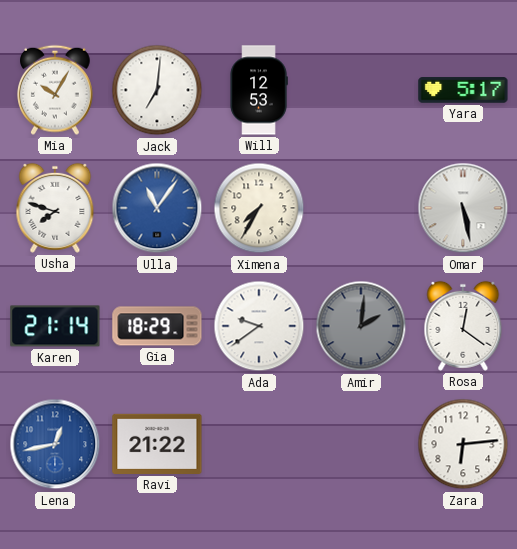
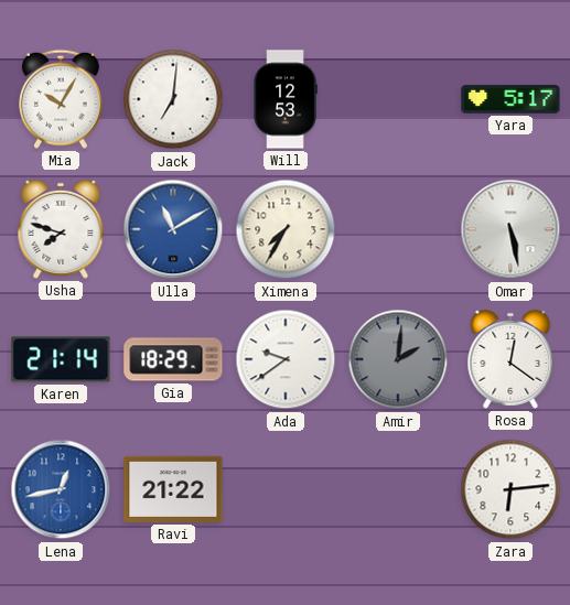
Ulla: 11:06 -> 11:10 (173, 229)
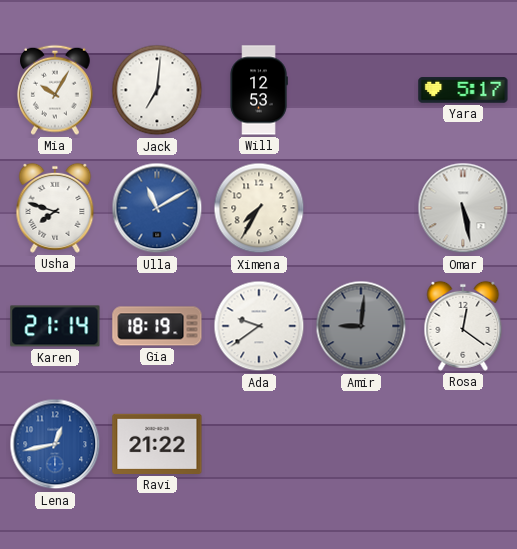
Gia: 18:29 -> 18:19 (157, 326)
Amir: 2:01 -> 9:01 (361, 326)
Zara: 6:14 -> none (510, 489)
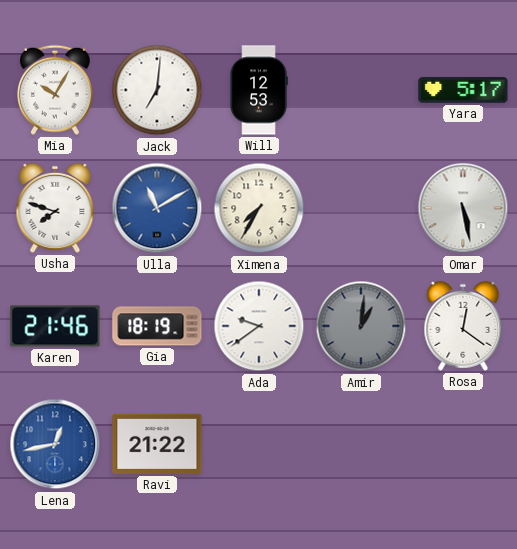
Karen: 21:14 -> 21:46 (55, 326)
Amir: 9:01 -> 1:01 (361, 326)
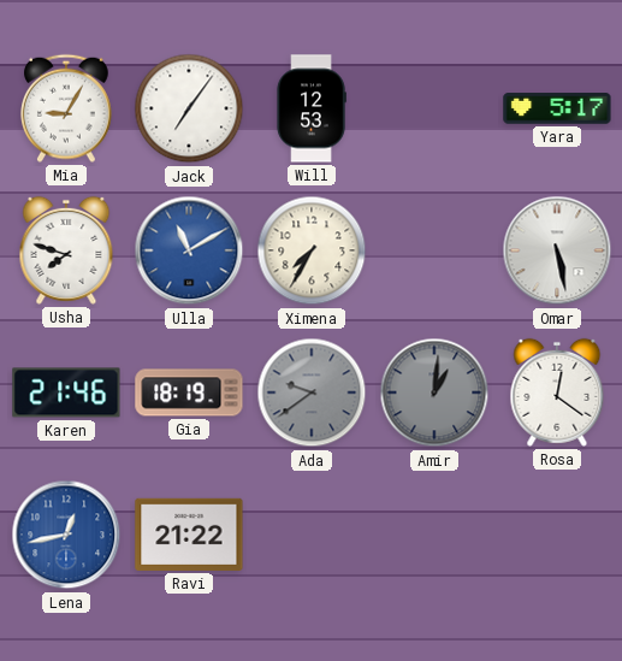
Mia: 10:05 -> 9:05 (67, 108)
Jack: 7:01 -> 7:06 (189, 108)
Ada dial: white -> grey (312, 393)
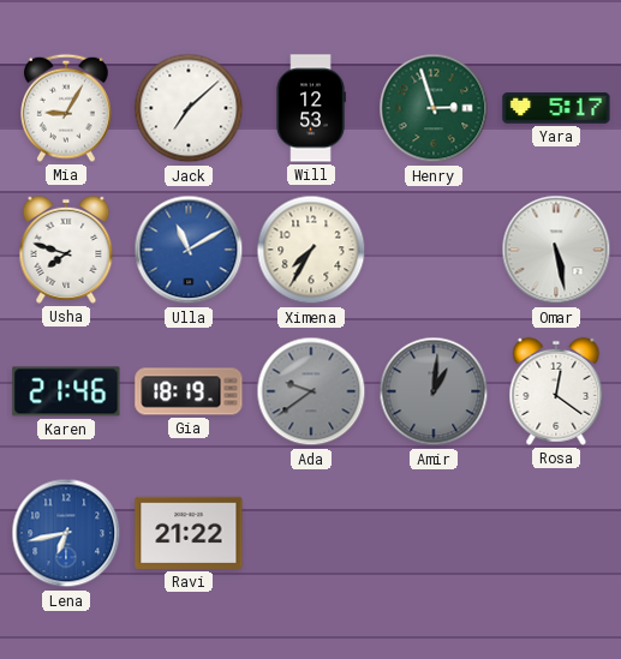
Jack: 7:06 -> 7:08 (189, 108)
Henry: none -> 2:57 (434, 108)
Lena: 12:43 -> 6:43 (66, 533)
